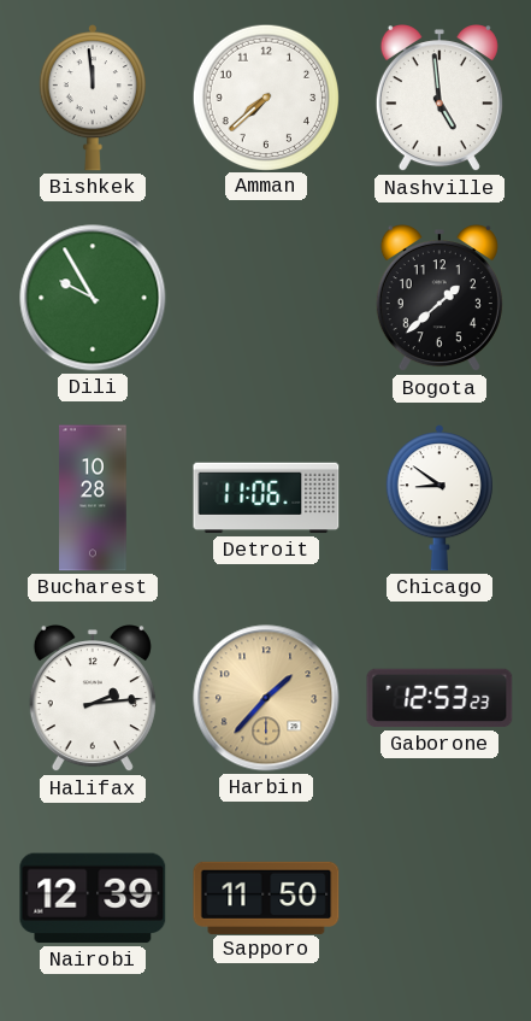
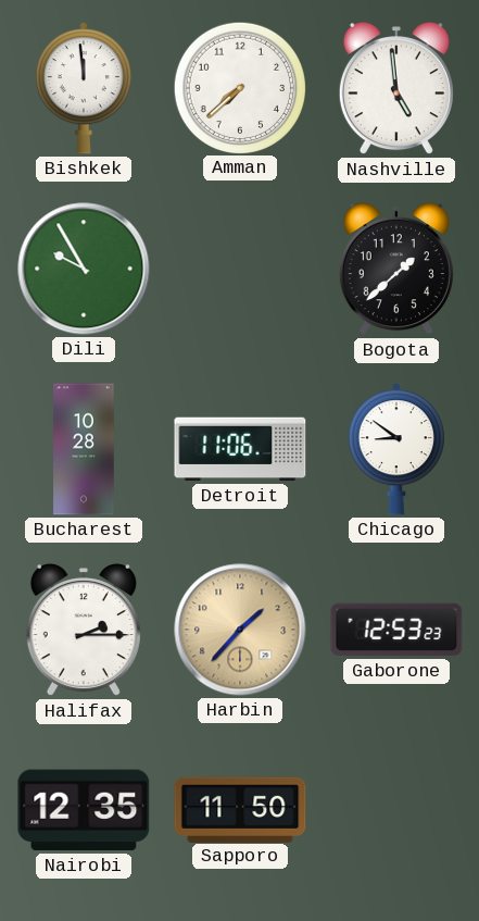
Halifax: 2:14 -> 2:15 (84, 631)
Nairobi: 12:39 -> 12:35 (84, 810)
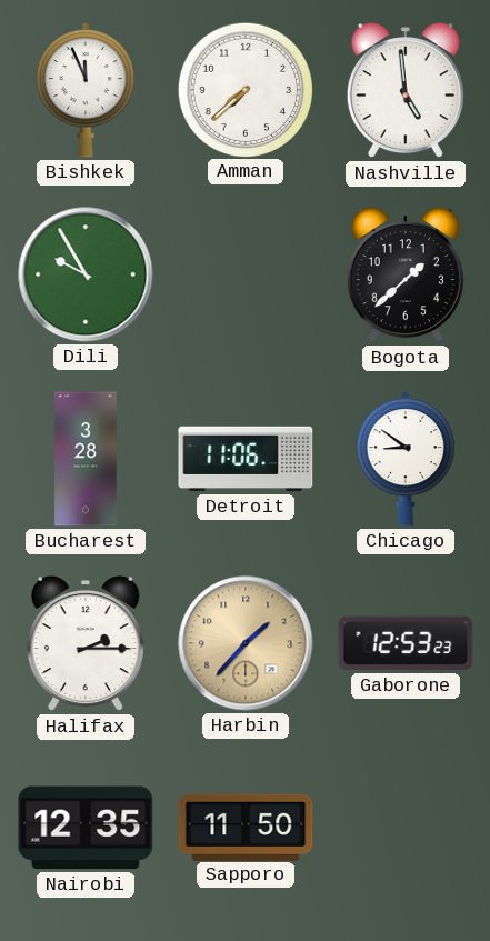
Bishkek: 11:59 -> 11:56 (86, 90)
Bucharest: 10:28 -> 3:28 (86, 459)
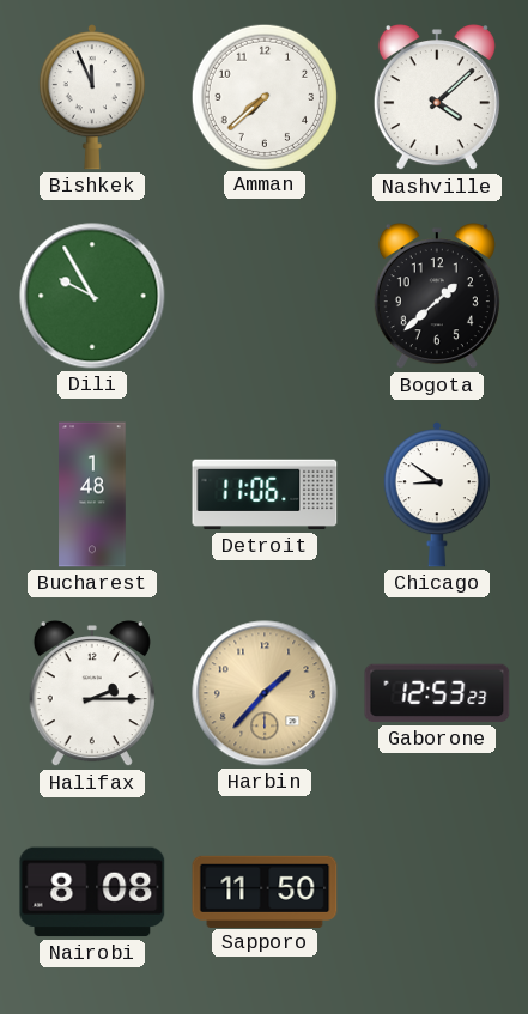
Nashville: 4:59 -> 4:08 (437, 98)
Bucharest: 3:28 -> 1:48 (92, 494)
Nairobi: 12:35 -> 8:08 (92, 892)
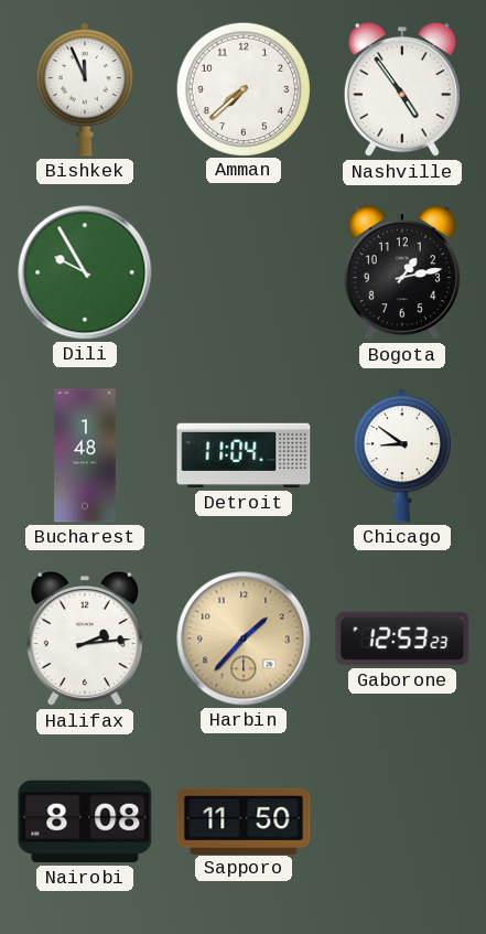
Nashville: 4:08 -> 4:54 (402, 90)
Bogota: 1:38 -> 1:13 (402, 273)
Detroit: 11:06 -> 11:04 (244, 455)
Halifax: 2:15 -> 2:14 (85, 640)
